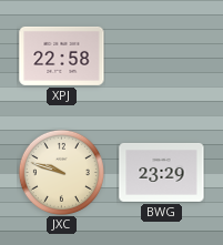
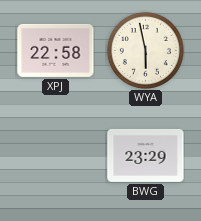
WYA: none -> 5:58 (145, 50)
JXC: 9:48 -> none (61, 172)
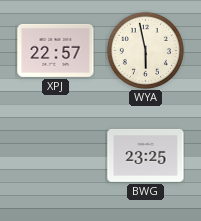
XPJ: 22:58 -> 22:57 (56, 50)
BWG: 23:29 -> 23:25 (146, 155)
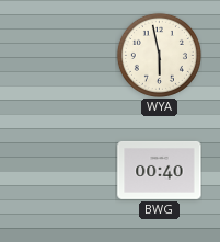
XPJ: 22:57 -> none (56, 50)
BWG: 23:25 -> 00:40 (160, 170)
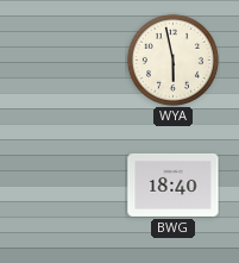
BWG: 00:40 -> 18:40 (174, 184)
